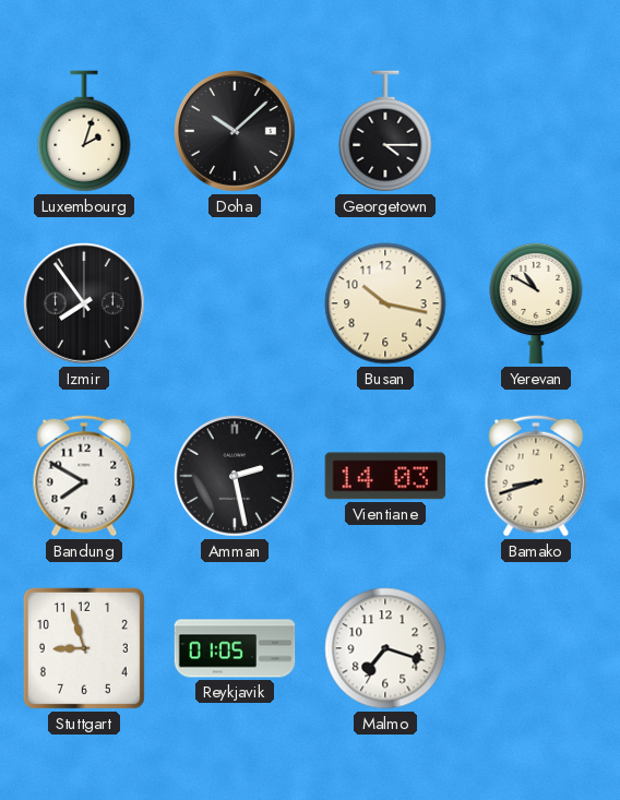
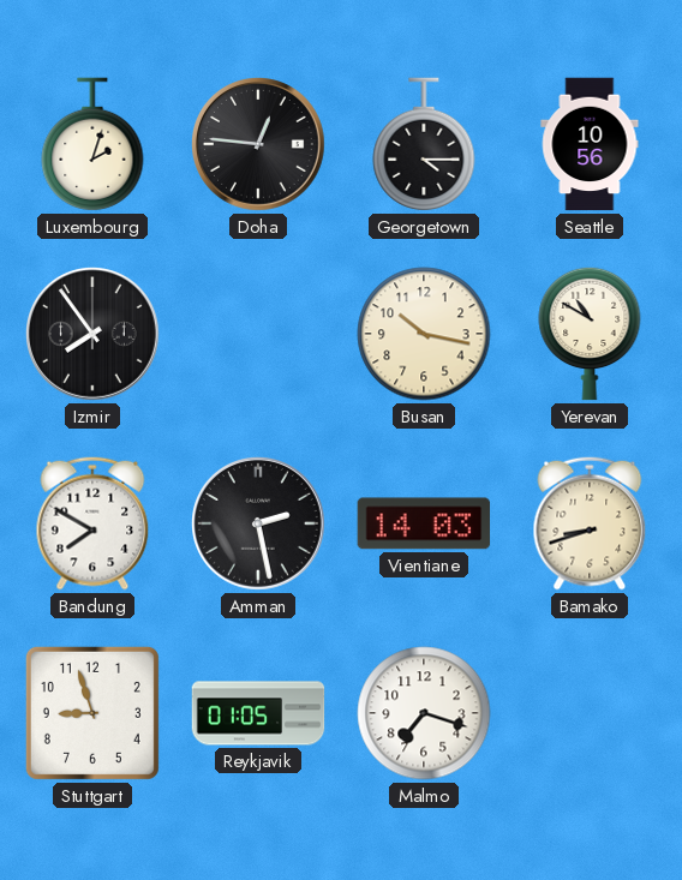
Doha: 10:08 -> 12:46 (259, 145)
Seattle: none -> 10:56 (590, 144)
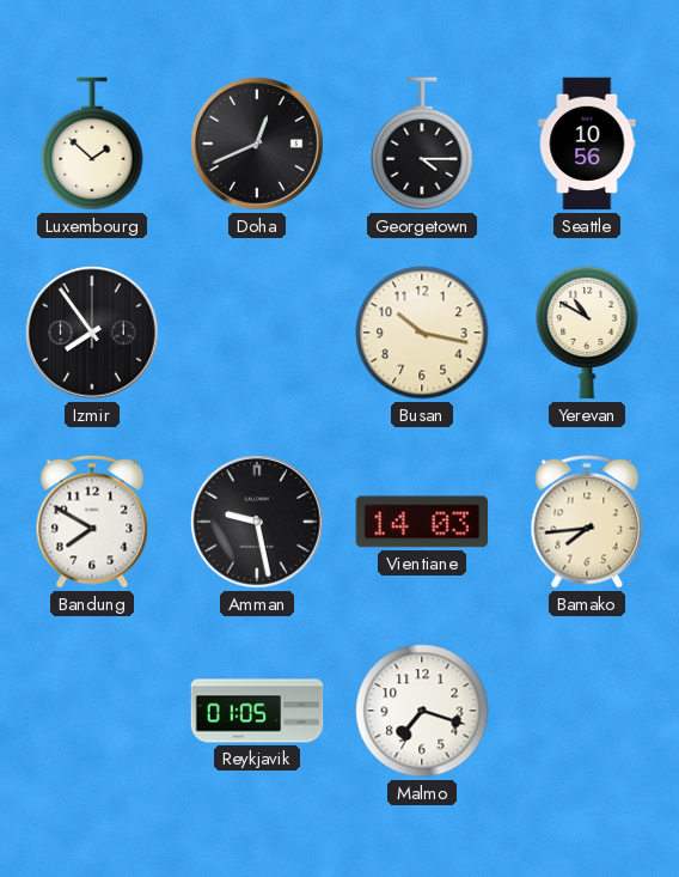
Luxembourg: 2:03 -> 1:52 (92, 144)
Doha: 12:46 -> 12:41 (258, 145)
Amman: 2:28 -> 9:28 (258, 523)
Bamako: 8:42 -> 7:44 (587, 522)
Stuttgart: 8:57 -> none (92, 713)
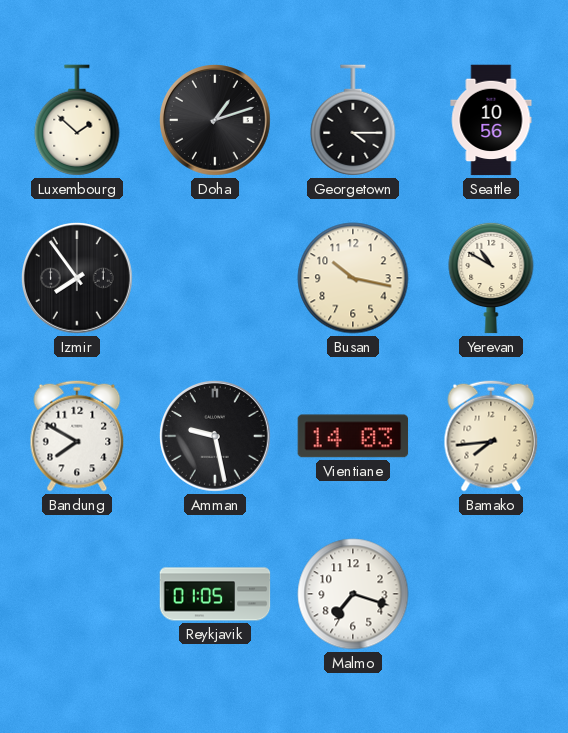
Doha: 12:41 -> 1:12 (216, 121)
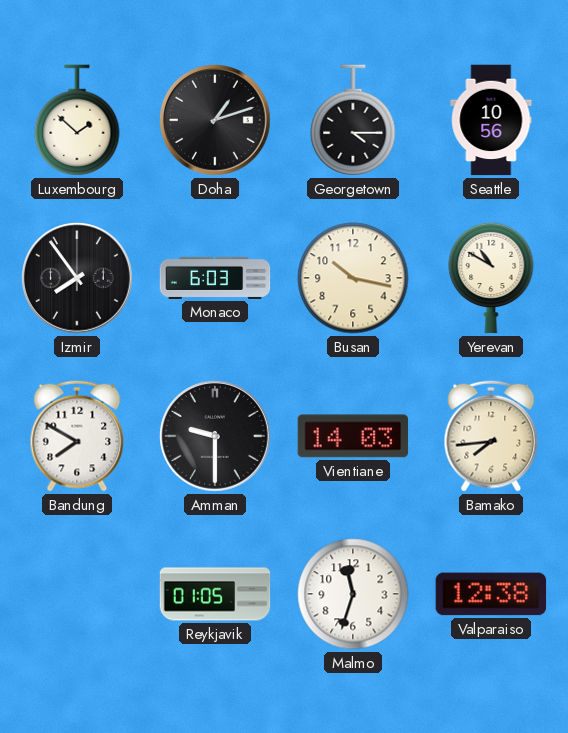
Monaco: none -> 6:03 (215, 278)
Amman: 9:28 -> 9:30 (216, 437)
Malmo: 7:18 -> 11:33 (353, 594)
Valparaiso: none -> 12:38 (491, 594)
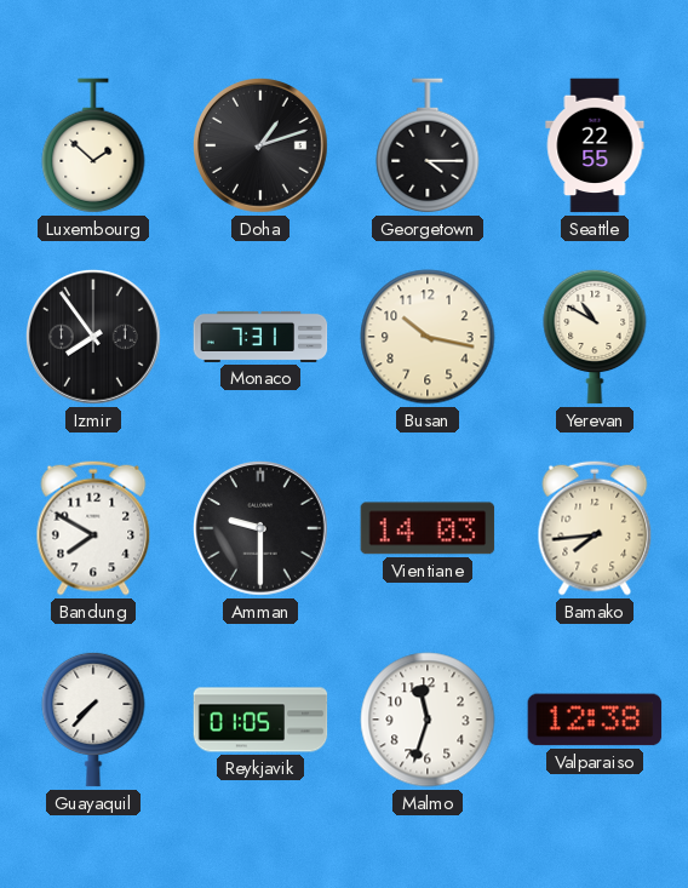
Seattle: 10:56 -> 22:55 (595, 145)
Monaco: 6:03 -> 7:31 (260, 337)
Guayaquil: none -> 7:37 (93, 720)
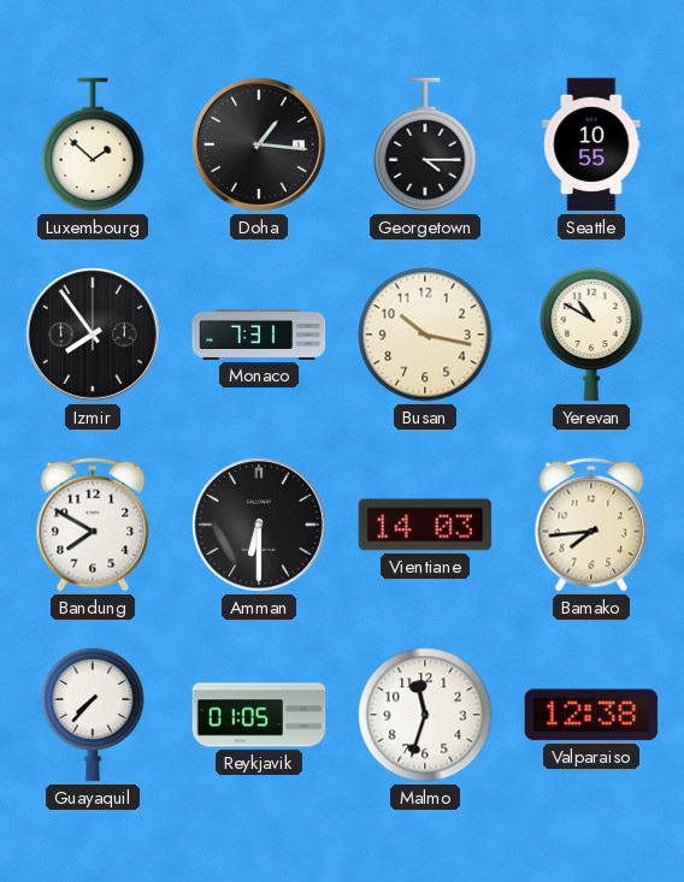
Doha: 1:12 -> 1:16 (260, 146)
Seattle: 22:55 -> 10:55 (591, 144)
Amman: 9:30 -> 6:30 (260, 526)
